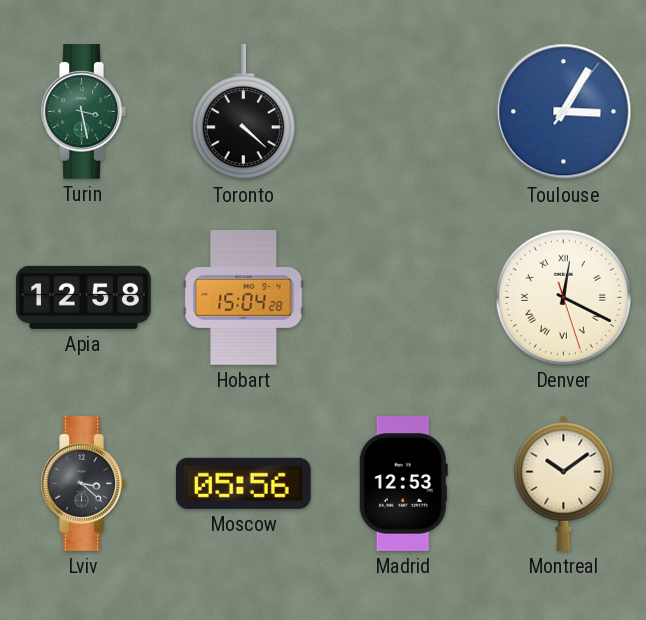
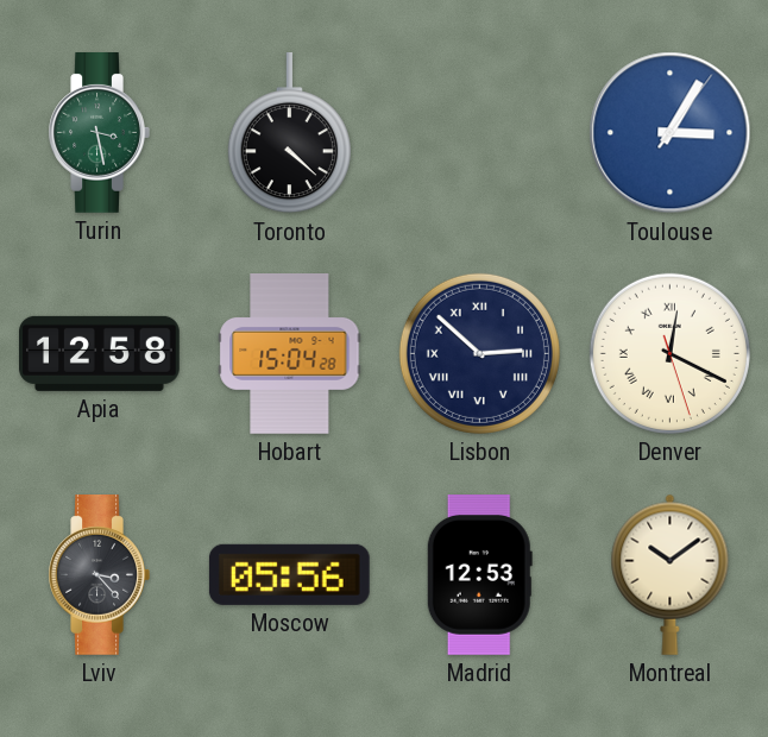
Lisbon: none -> 2:52 (479, 353)
Lviv: 3:22 -> 3:23 (99, 575)
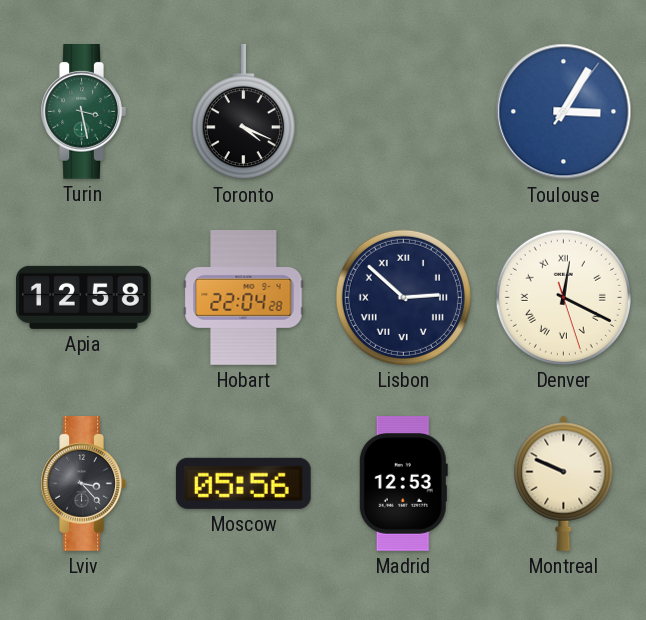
Toronto: 4:22 -> 4:19 (243, 112)
Hobart: 15:04 -> 22:04 (244, 298)
Montreal: 10:09 -> 9:49 (564, 483)
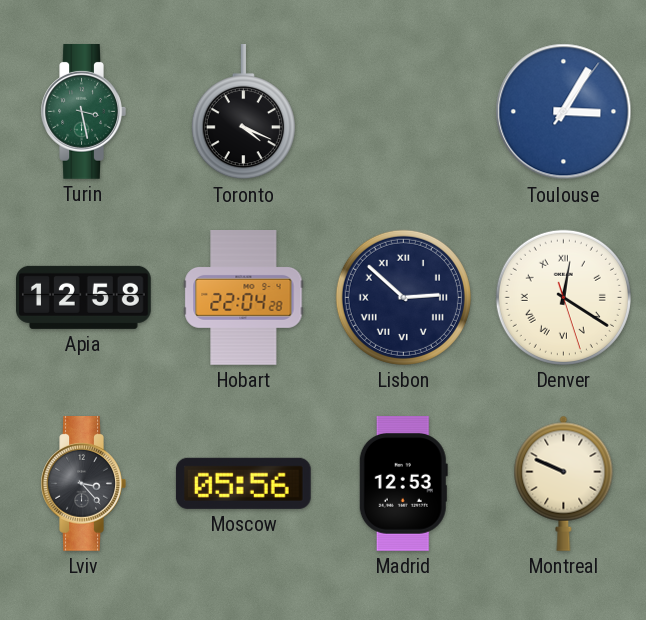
Denver: 12:19 -> 12:20 (563, 297)
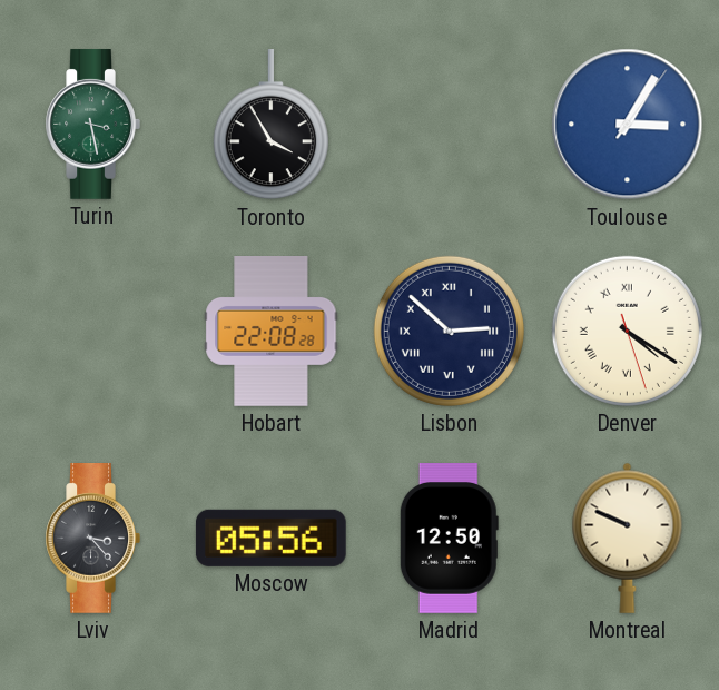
Toronto: 4:19 -> 3:55 (270, 125)
Apia: 12:58 -> none (84, 297)
Hobart: 22:04 -> 22:08 (272, 332)
Denver: 12:20 -> 4:20 (627, 331)
Madrid: 12:53 -> 12:50 (449, 539)
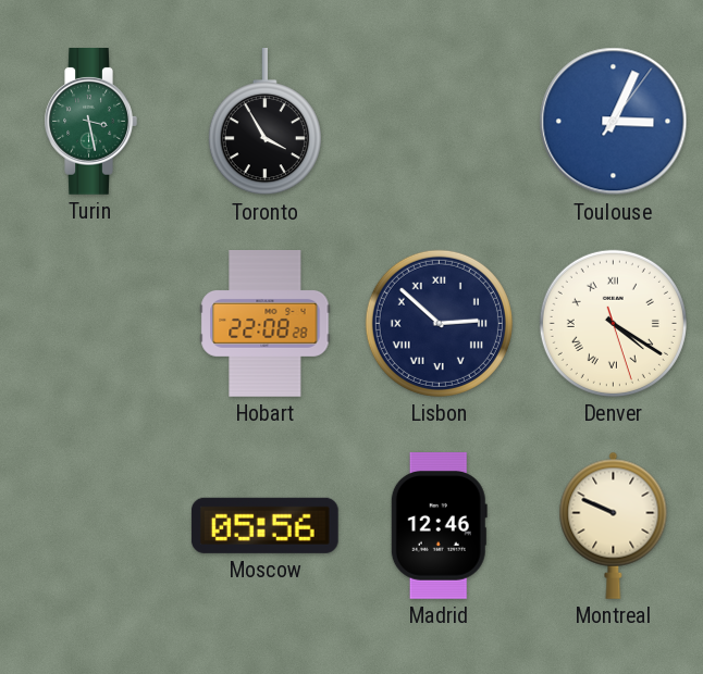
Toulouse: 3:05 -> 3:04 (614, 122)
Lviv: 3:23 -> none (92, 539)
Madrid: 12:50 -> 12:46 (439, 526)
